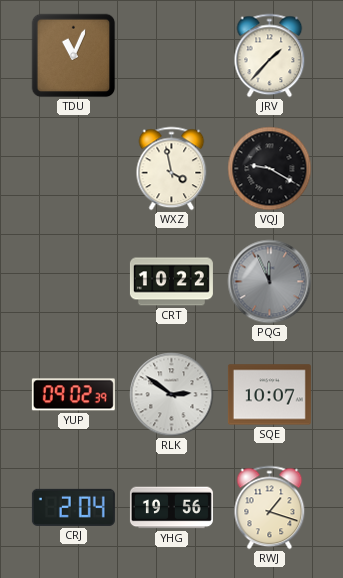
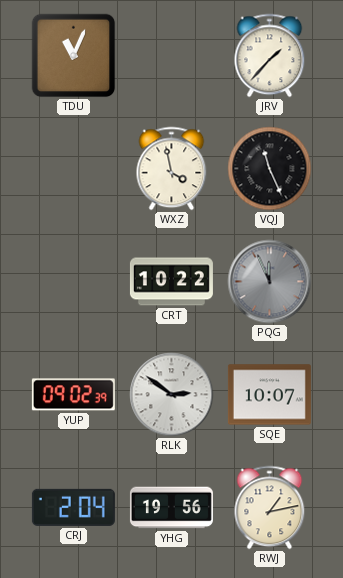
VQJ: 9:20 -> 11:26 (270, 169)
RWJ: 1:18 -> 1:13 (270, 508)
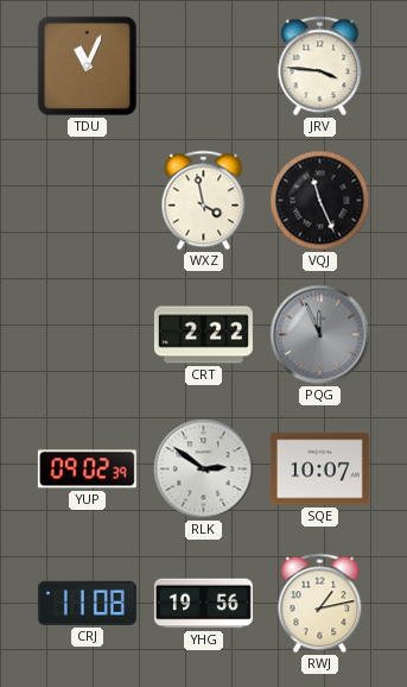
JRV: 1:37 -> 3:46 (320, 67)
CRT: 10:22 -> 2:22 (203, 335)
CRJ: 2:04 -> 11:08 (87, 603)
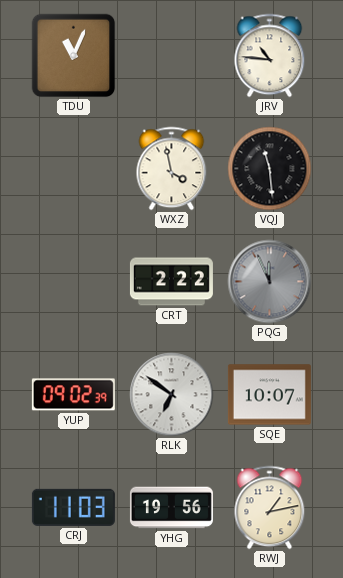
JRV: 3:46 -> 10:46 (270, 56)
VQJ: 11:26 -> 11:29 (270, 169)
RLK: 2:51 -> 6:51 (172, 395)
CRJ: 11:08 -> 11:03 (73, 507)
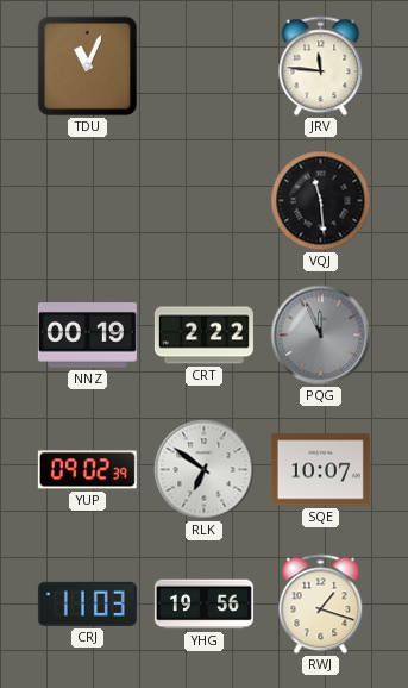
JRV: 10:46 -> 11:46 (321, 67)
WXZ: 3:58 -> none (172, 169)
NNZ: none -> 00:19 (87, 336)
RWJ: 1:13 -> 1:18 (321, 605)
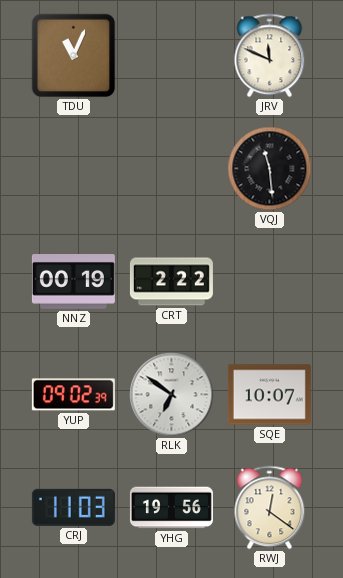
JRV: 11:46 -> 11:49 (270, 56)
PQG: 11:56 -> none (321, 336)
RWJ: 1:18 -> 12:21 (270, 508)
